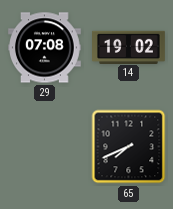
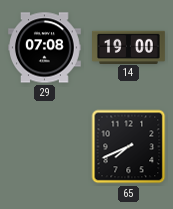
14: 19:02 -> 19:00 (129, 47)
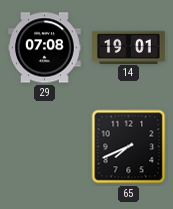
14: 19:00 -> 19:01 (129, 47)
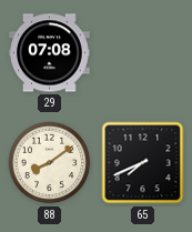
14: 19:01 -> none (129, 47)
88: none -> 8:09 (50, 163)
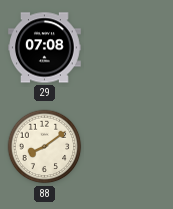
65: 7:41 -> none (143, 163)
